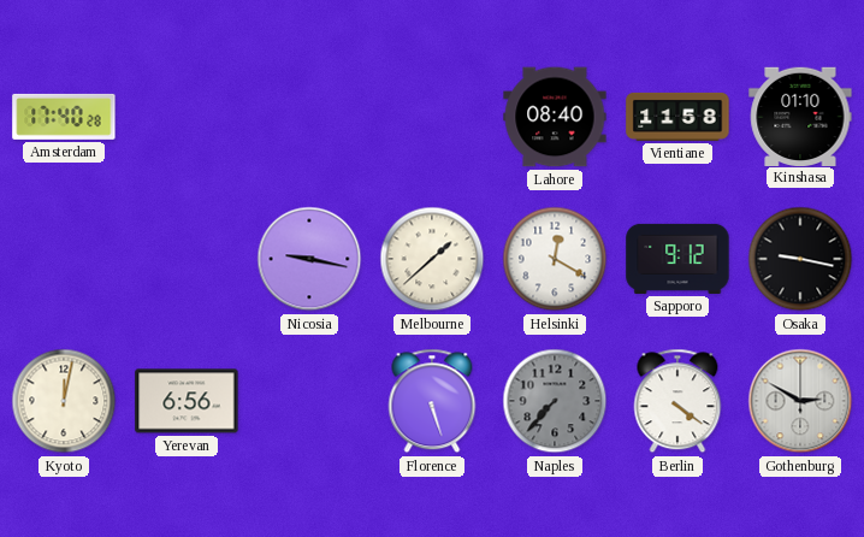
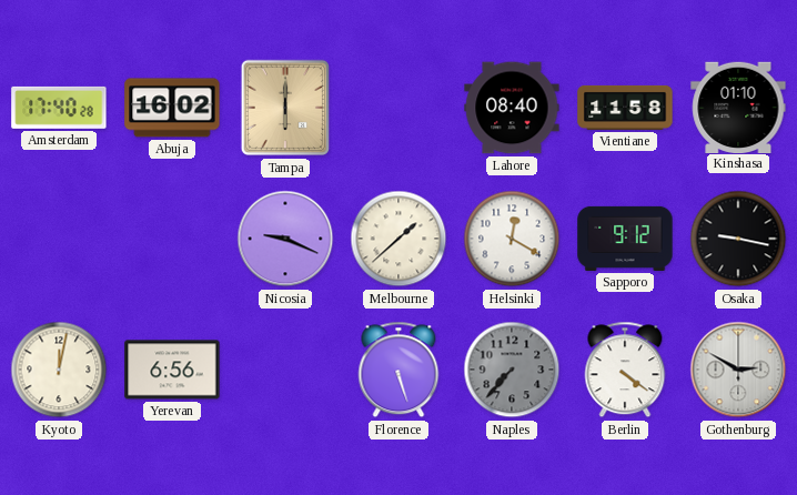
Abuja: none -> 16:02 (172, 108)
Tampa: none -> 6:00 (285, 108)
Nicosia: 9:17 -> 9:19 (285, 239)
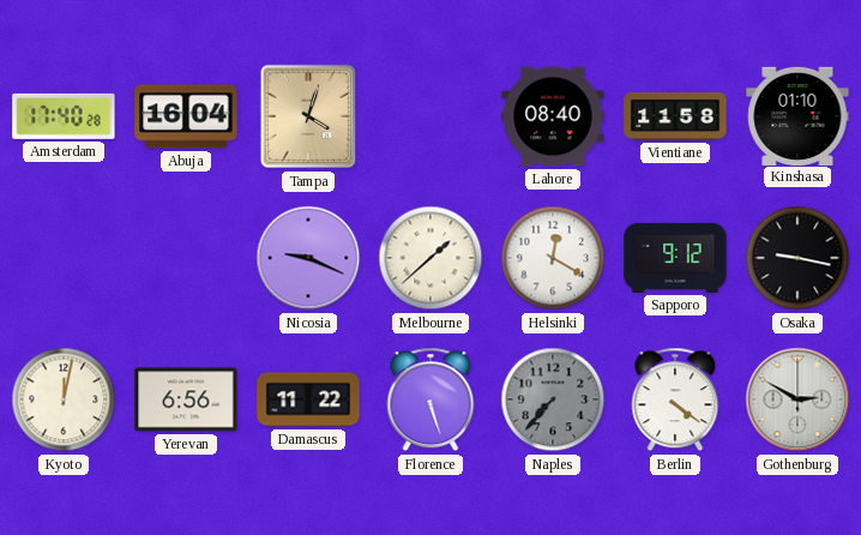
Abuja: 16:02 -> 16:04 (186, 116)
Tampa: 6:00 -> 4:03 (308, 116)
Damascus: none -> 11:22 (308, 399)
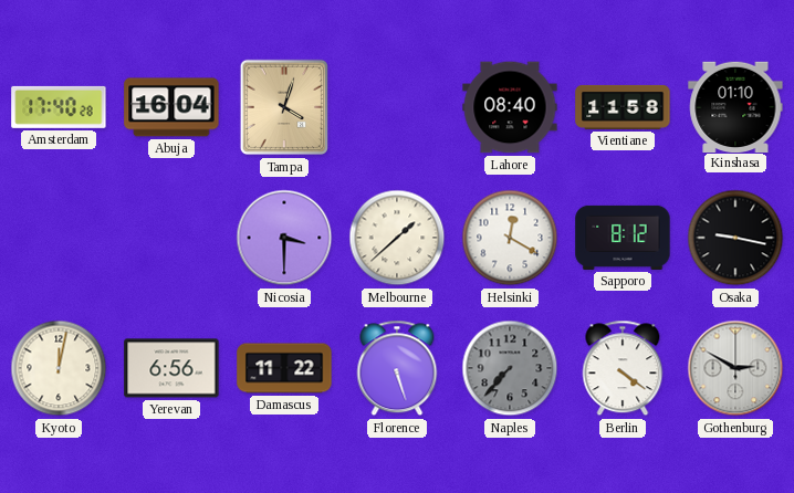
Nicosia: 9:19 -> 3:30 (284, 238)
Sapporo: 9:12 -> 8:12 (623, 238)
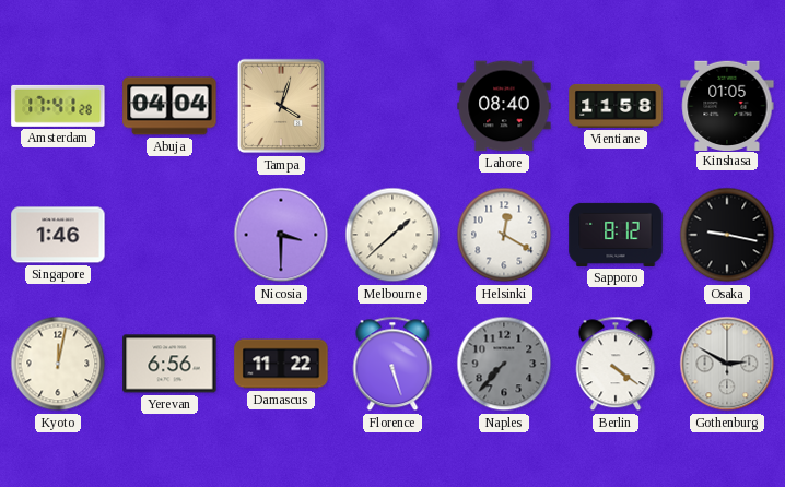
Amsterdam: 17:40 -> 17:41 (58, 106)
Abuja: 16:04 -> 04:04 (169, 106)
Kinshasa: 01:10 -> 01:05 (727, 105)
Singapore: none -> 1:46 (58, 235)
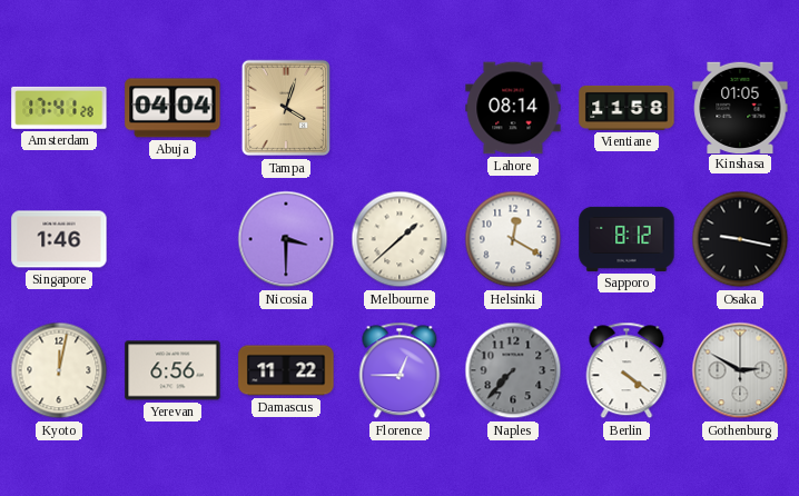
Lahore: 08:40 -> 08:14 (513, 108)
Florence: 5:27 -> 12:45 (399, 370)
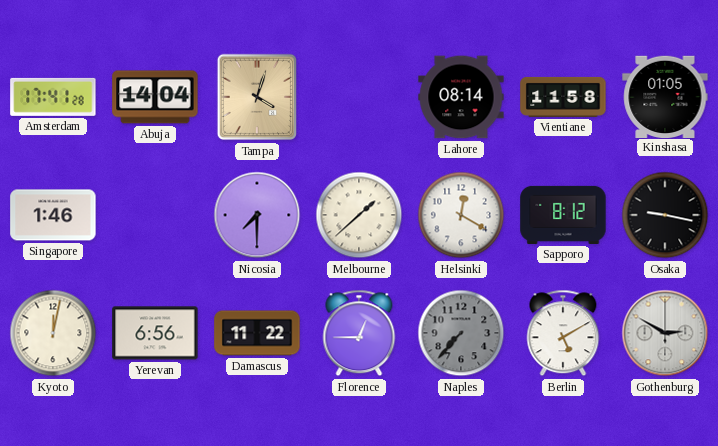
Abuja: 04:04 -> 14:04 (155, 97)
Nicosia: 3:30 -> 7:30 (257, 215)
Berlin: 4:21 -> 5:10 (563, 333)
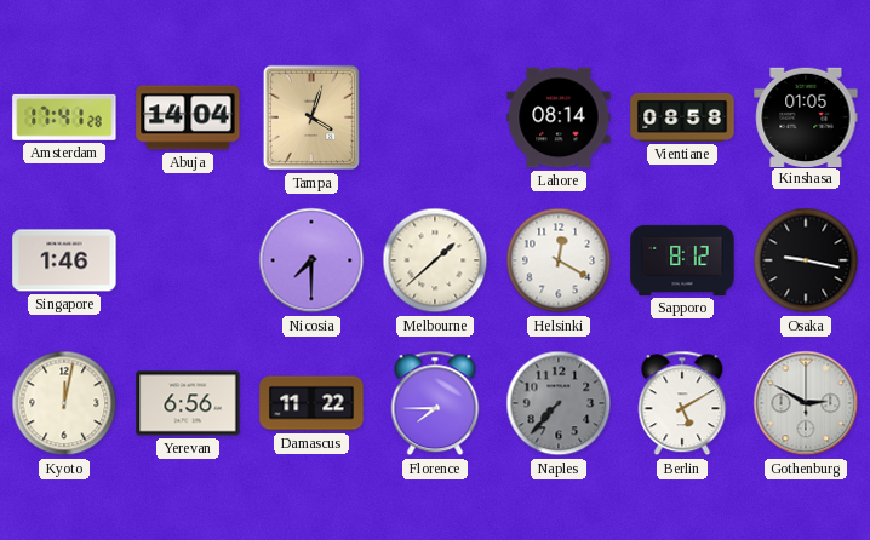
Vientiane: 11:58 -> 08:58 (682, 117)
Florence: 12:45 -> 7:45 (435, 403)
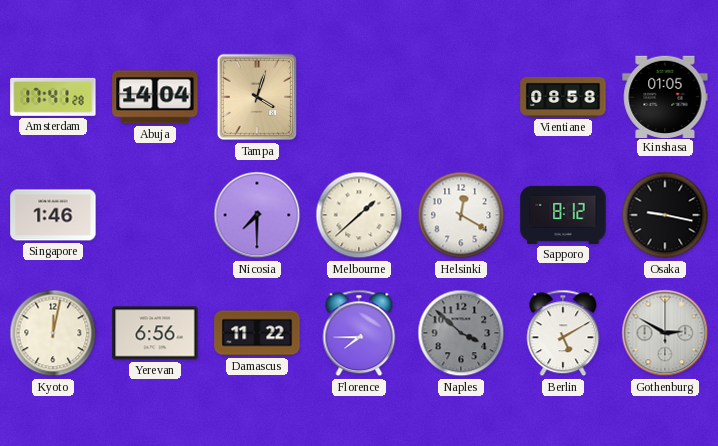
Lahore: 08:14 -> none (559, 117)
Naples: 7:37 -> 3:52 (461, 333)
